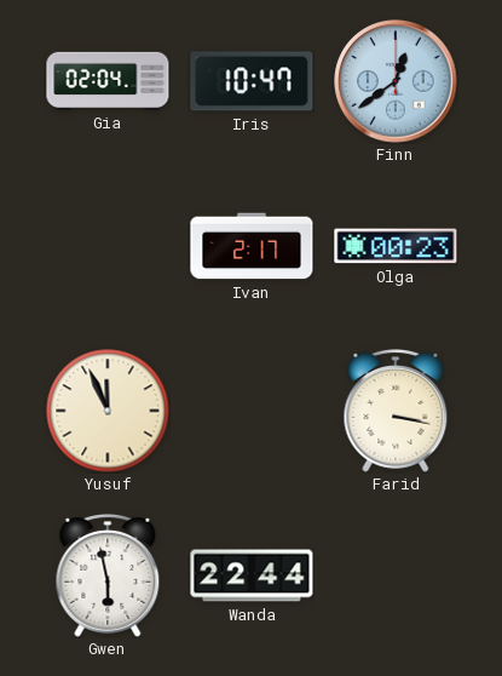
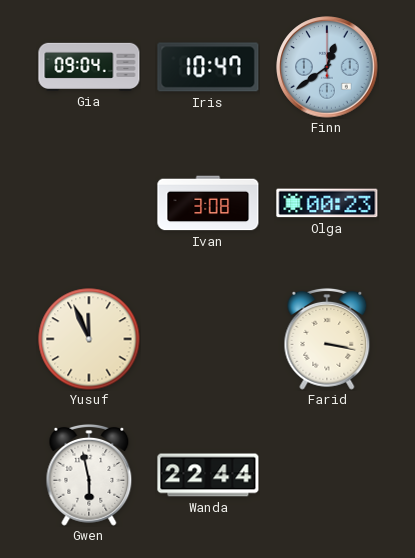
Gia: 02:04 -> 09:04 (89, 67)
Ivan: 2:17 -> 3:08 (208, 203)
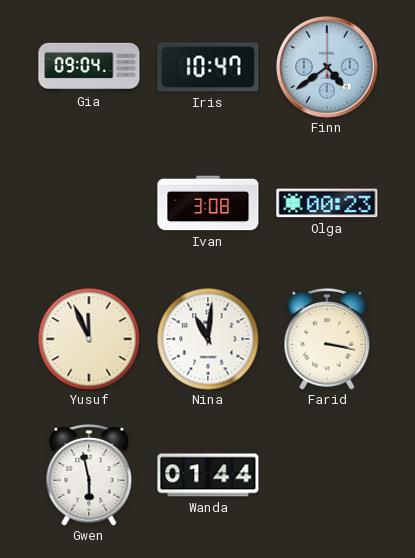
Finn: 12:39 -> 4:39 (327, 67)
Nina: none -> 11:01 (208, 339)
Wanda: 22:44 -> 01:44 (208, 475)
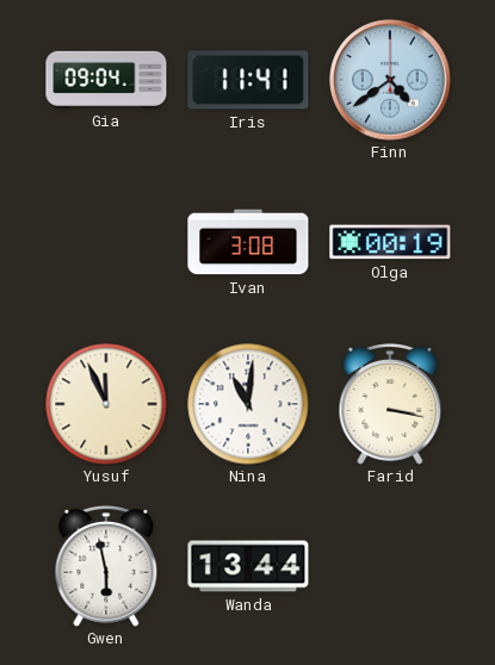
Iris: 10:47 -> 11:41 (248, 80)
Olga: 00:23 -> 00:19 (390, 242)
Wanda: 01:44 -> 13:44 (248, 566)
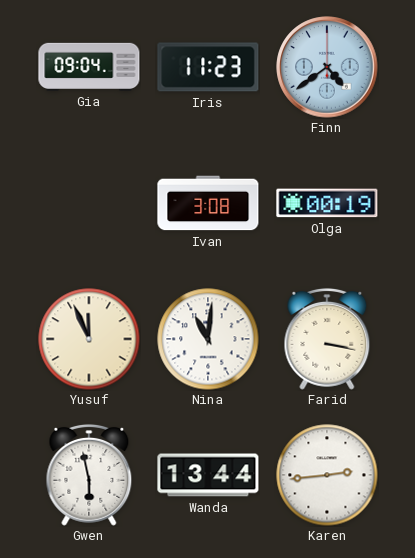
Iris: 11:41 -> 11:23 (208, 67)
Karen: none -> 2:44 (327, 475)
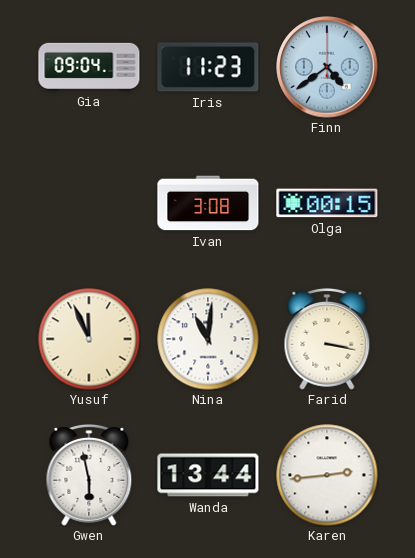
Olga: 00:19 -> 00:15 (327, 203)
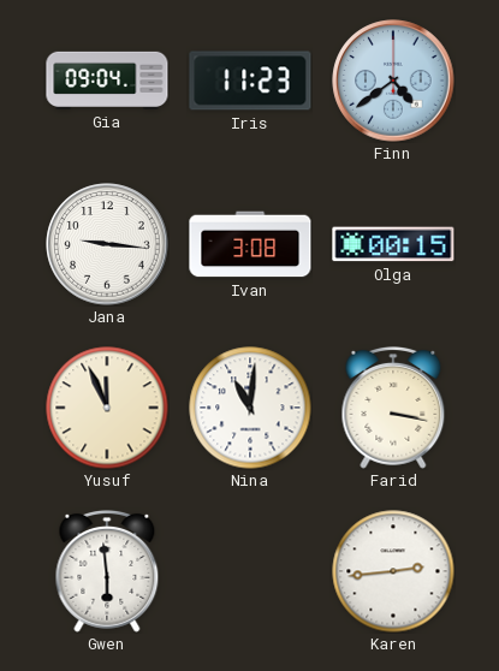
Jana: none -> 9:16 (107, 244)
Gwen: 5:58 -> 5:59 (107, 571)
Wanda: 13:44 -> none (208, 475)
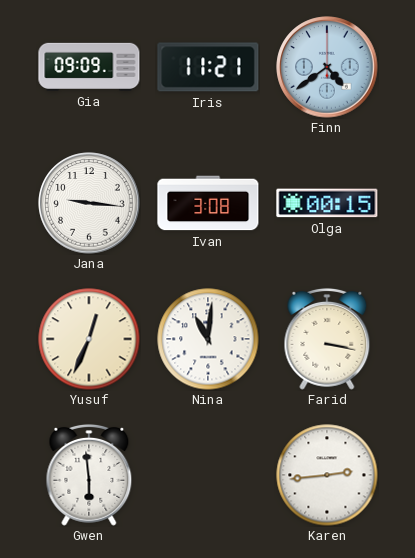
Gia: 09:04 -> 09:09 (89, 67)
Iris: 11:23 -> 11:21 (208, 67)
Yusuf: 11:56 -> 12:34 (89, 339)
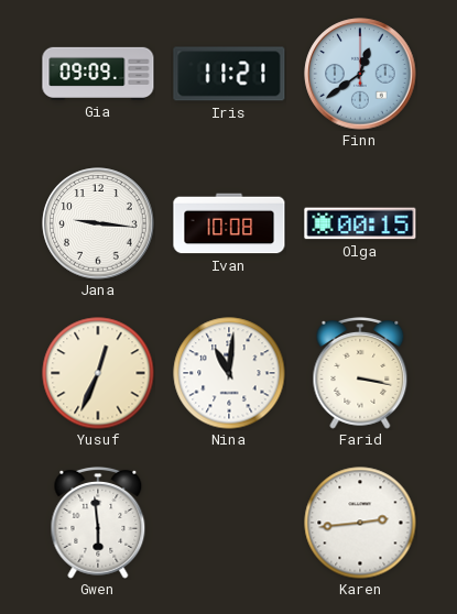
Finn: 4:39 -> 12:39 (360, 74)
Ivan: 3:08 -> 10:08 (229, 223)
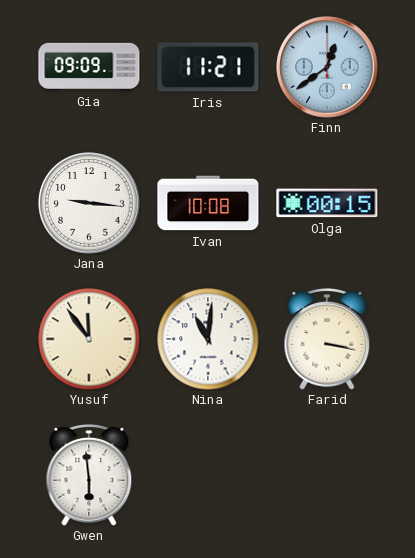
Yusuf: 12:34 -> 11:54 (89, 339)
Karen: 2:44 -> none (360, 523)
